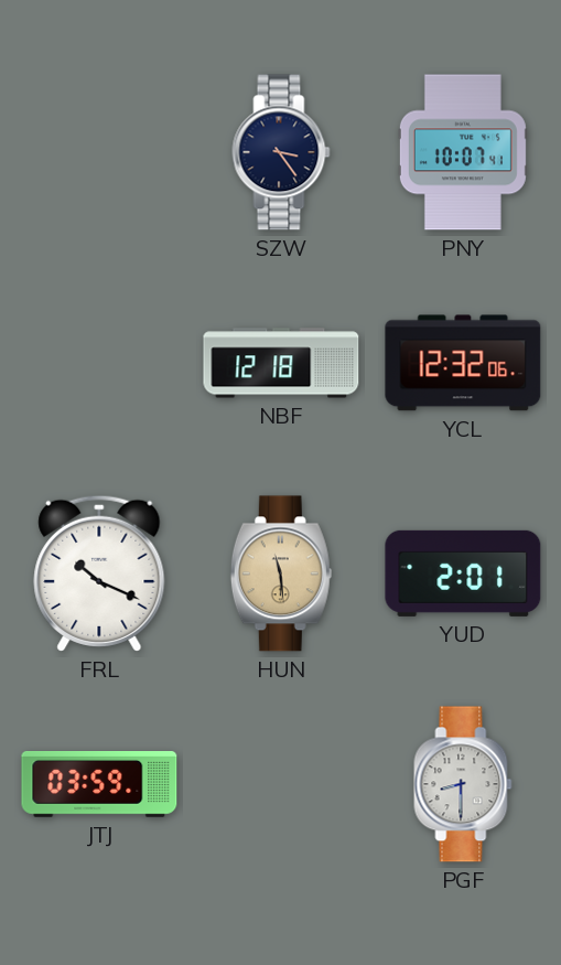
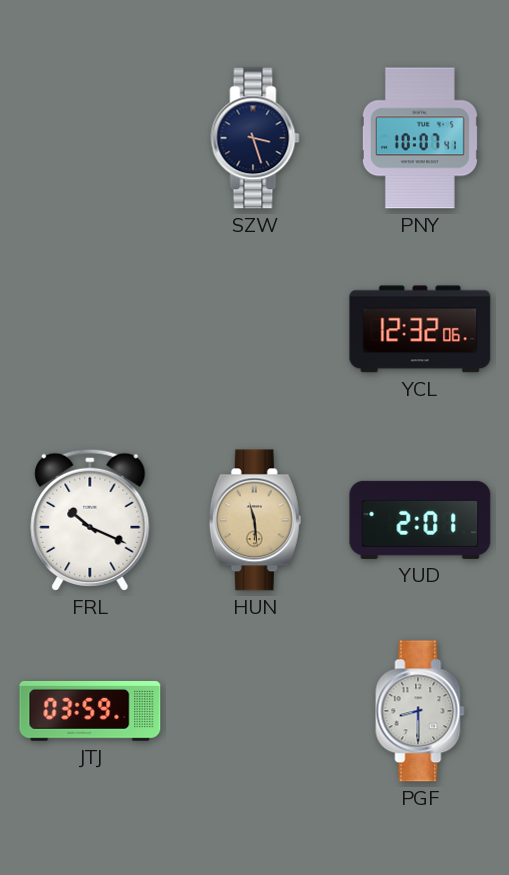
SZW: 3:24 -> 3:27 (255, 138)
NBF: 12:18 -> none (281, 363)
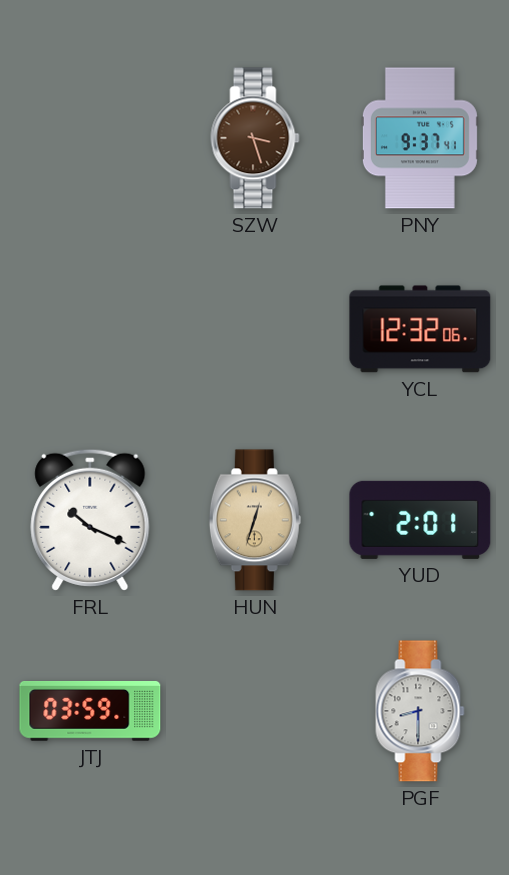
SZW dial: navy -> brown (255, 138)
PNY: 10:07 -> 9:37 (420, 138)
HUN: 11:29 -> 12:33 (255, 520)
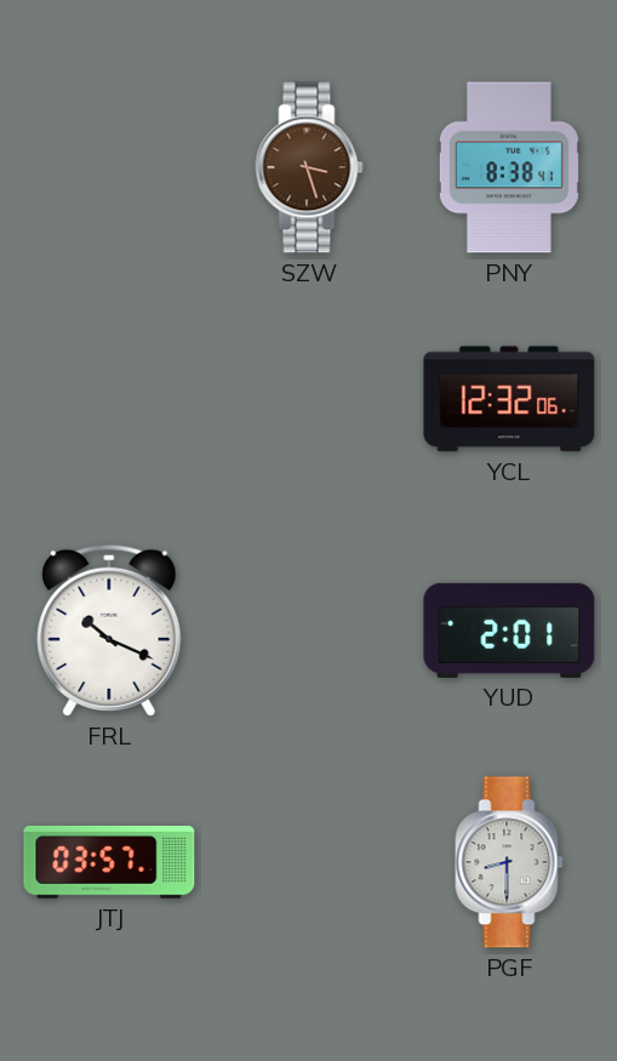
PNY: 9:37 -> 8:38 (509, 167)
HUN: 12:33 -> none (255, 520)
JTJ: 03:59 -> 03:57 (109, 862)
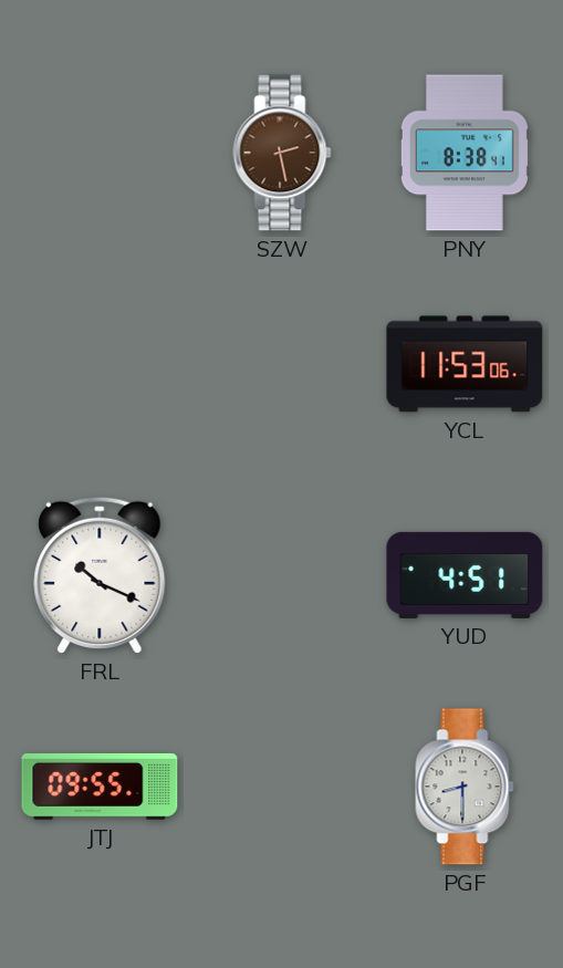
SZW: 3:27 -> 2:28 (282, 153)
YCL: 12:32 -> 11:53 (465, 364)
YUD: 2:01 -> 4:51 (465, 575)
JTJ: 03:57 -> 09:55 (100, 787)
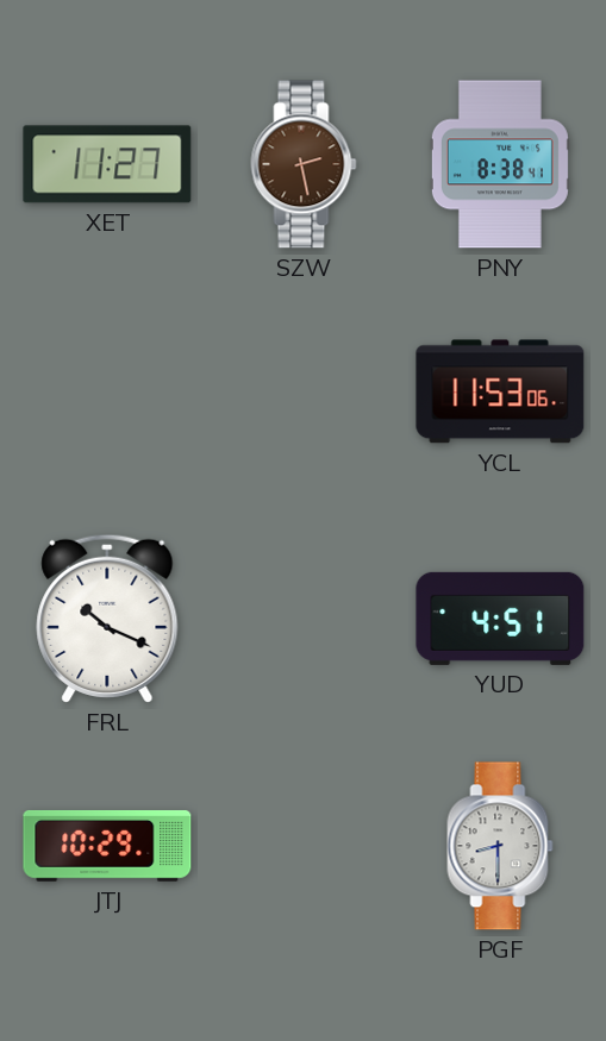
XET: none -> 11:27 (107, 164)
JTJ: 09:55 -> 10:29 (107, 846)
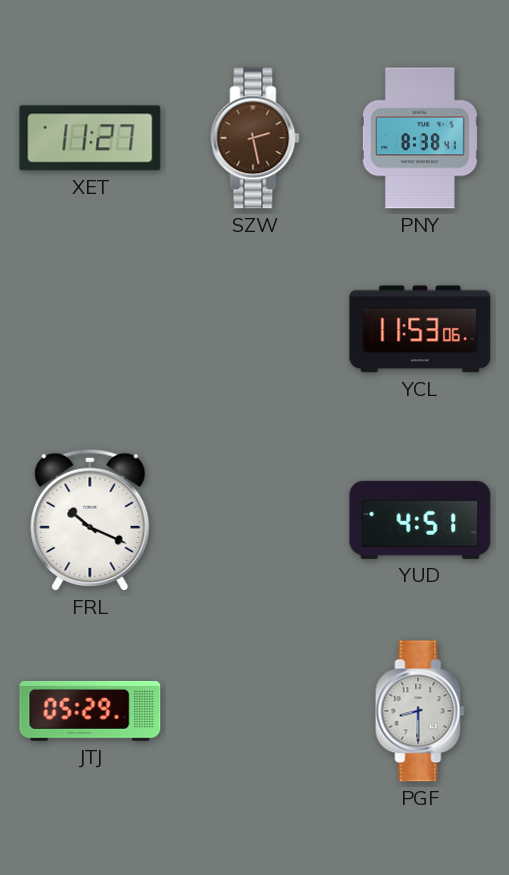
JTJ: 10:29 -> 05:29 (90, 711)
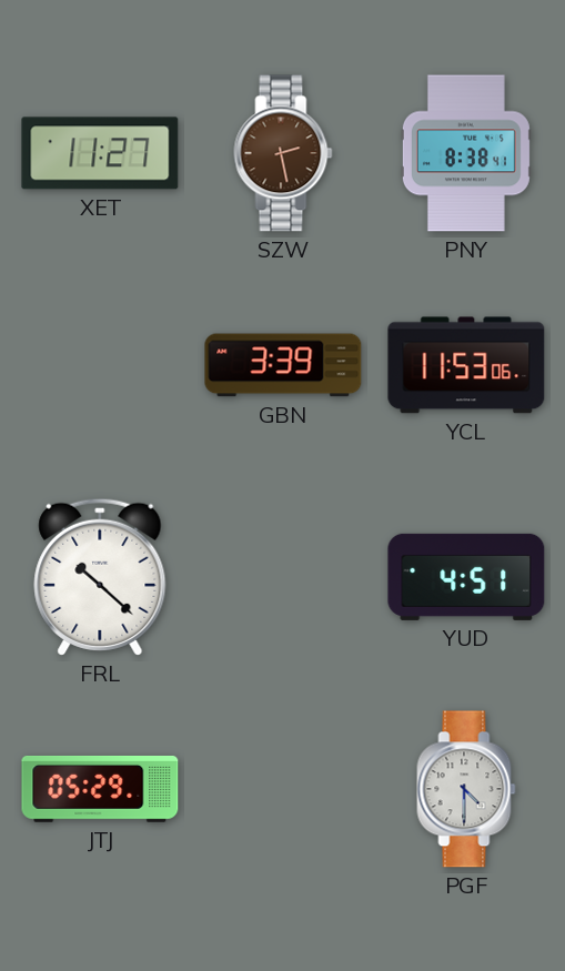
GBN: none -> 3:39 (283, 365)
FRL: 10:19 -> 10:22 (100, 577)
PGF: 8:30 -> 4:30 (466, 789)
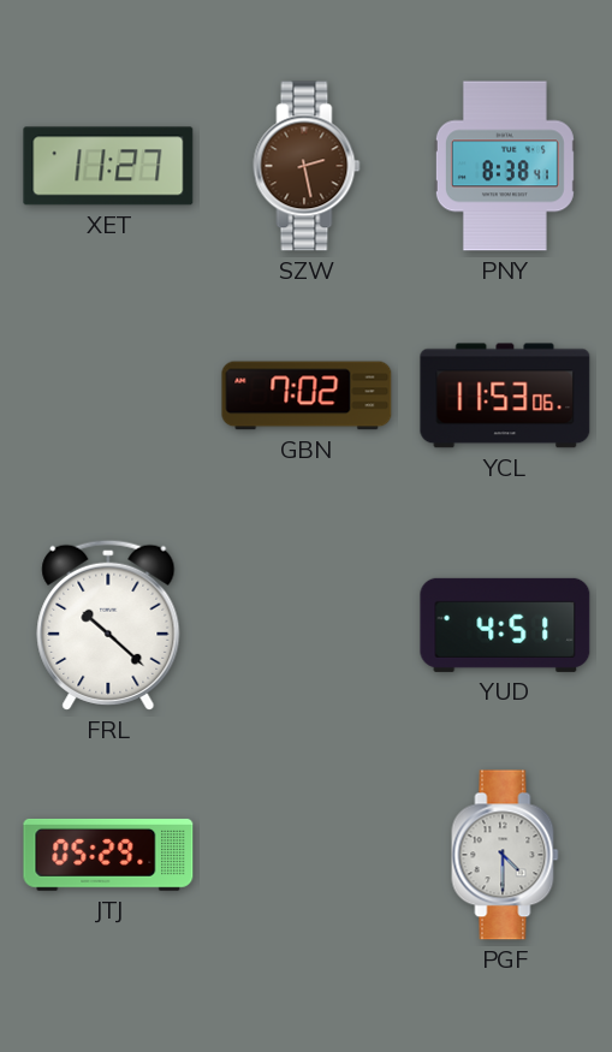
GBN: 3:39 -> 7:02 (307, 396)
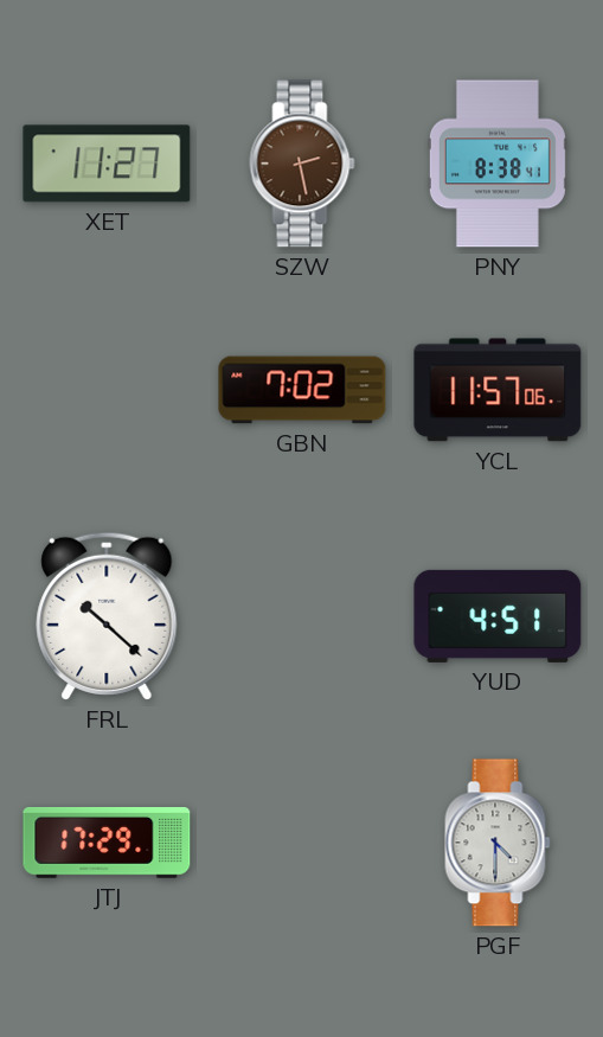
YCL: 11:53 -> 11:57 (498, 390)
JTJ: 05:29 -> 17:29 (107, 843)
